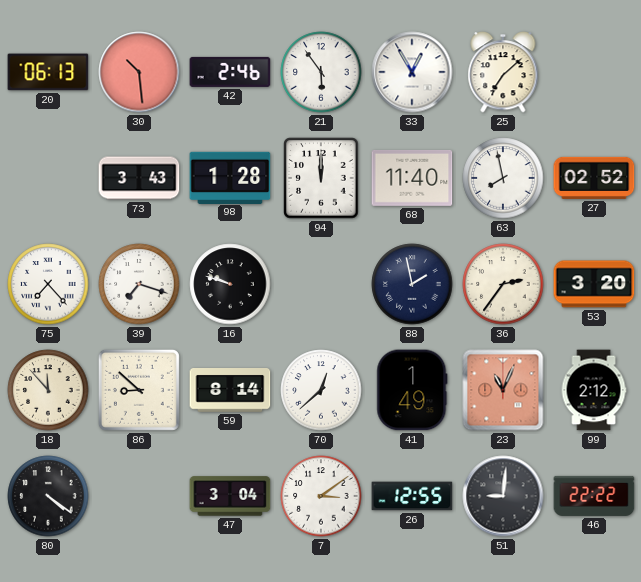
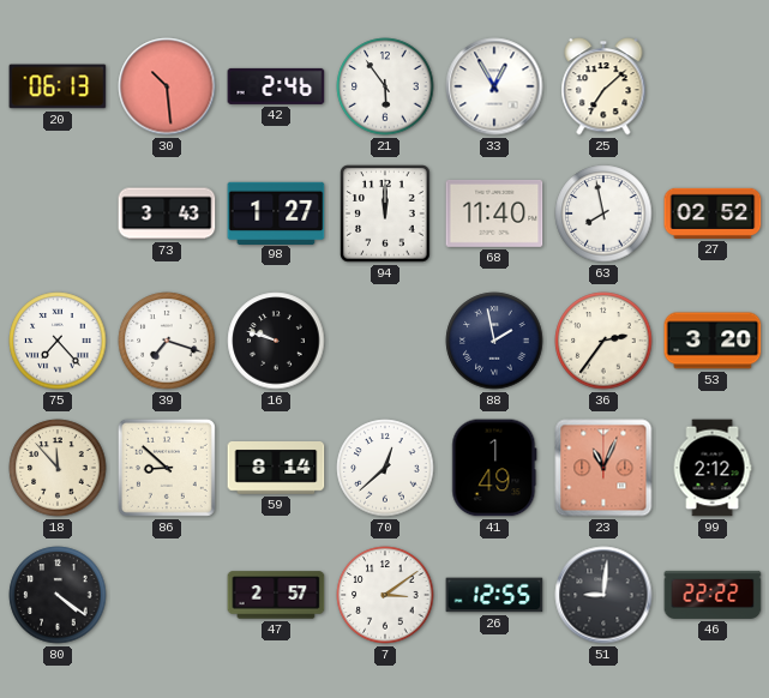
98: 1:28 -> 1:27 (276, 212)
47: 3:04 -> 2:57 (276, 595)
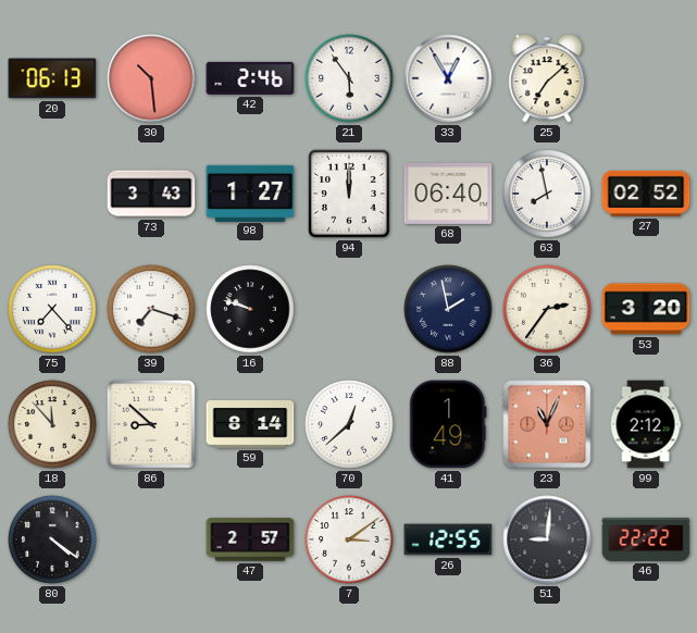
68: 11:40 -> 06:40 (448, 194)
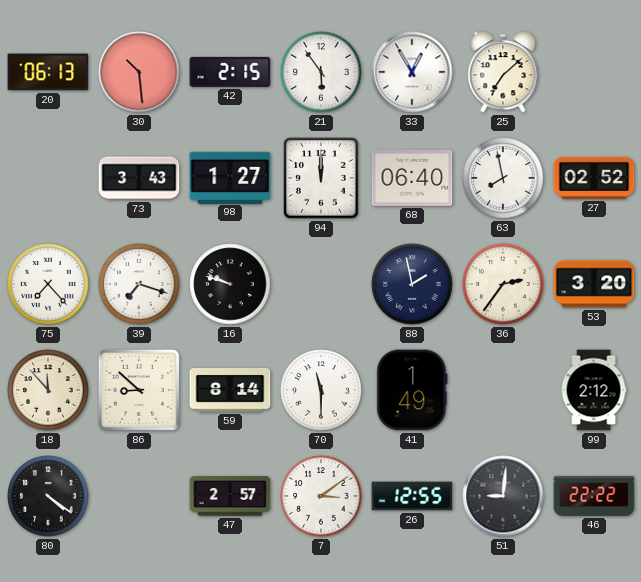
42: 2:46 -> 2:15 (230, 72)
70: 12:38 -> 11:30 (321, 390)
23: 11:04 -> none (547, 424)
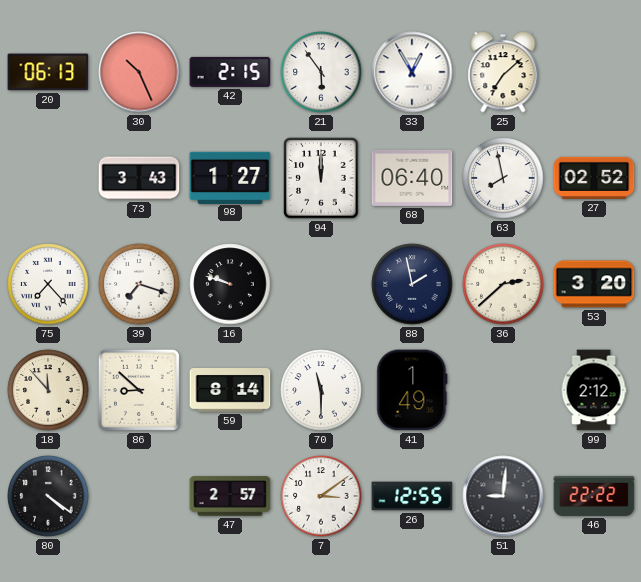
30: 10:29 -> 10:26 (139, 72)
36: 2:36 -> 2:38 (503, 284)
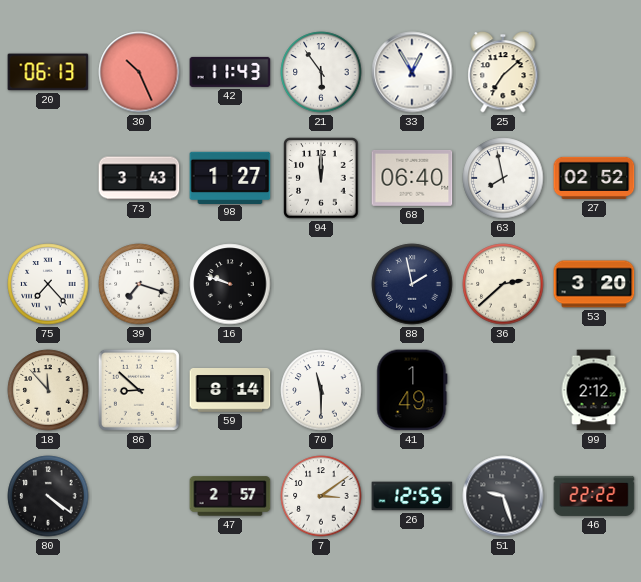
42: 2:15 -> 11:43 (230, 72)
51: 9:01 -> 9:27 (503, 496)
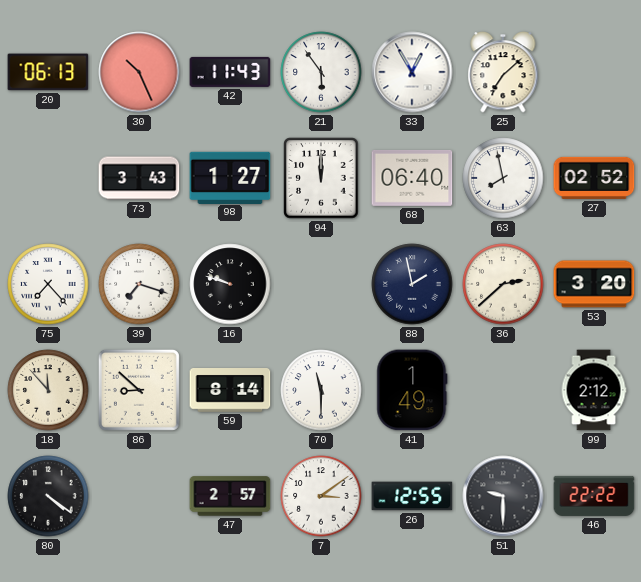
51: 9:27 -> 9:30 (503, 496)
